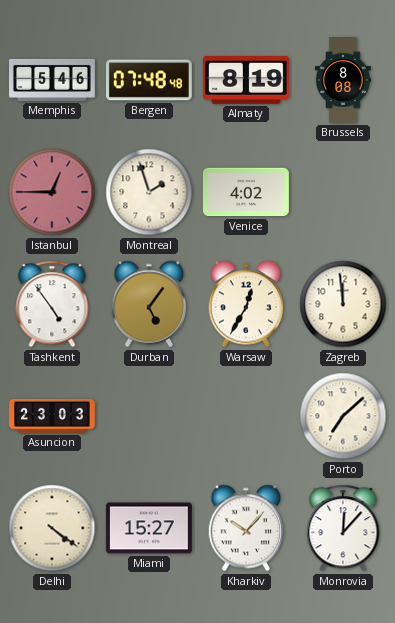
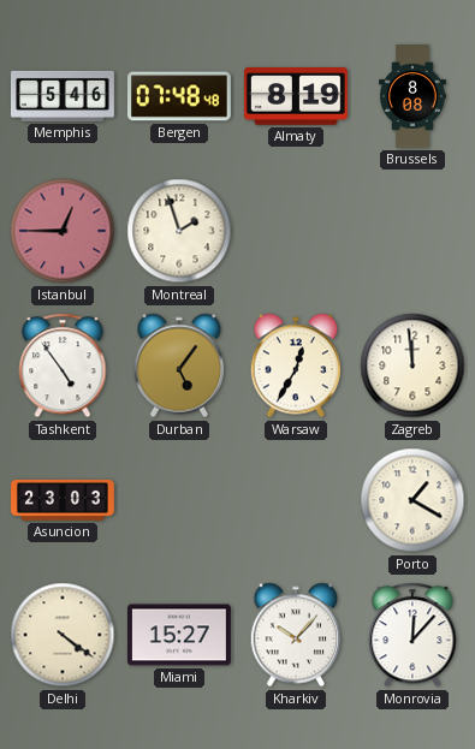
Venice: 4:02 -> none (246, 192)
Porto: 7:08 -> 1:20 (412, 500)
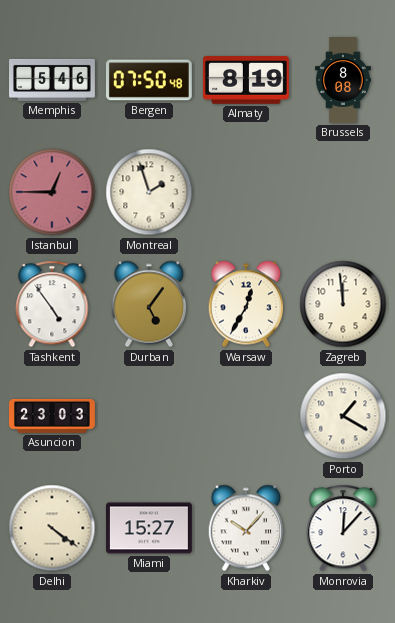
Bergen: 07:48 -> 07:50 (149, 80)
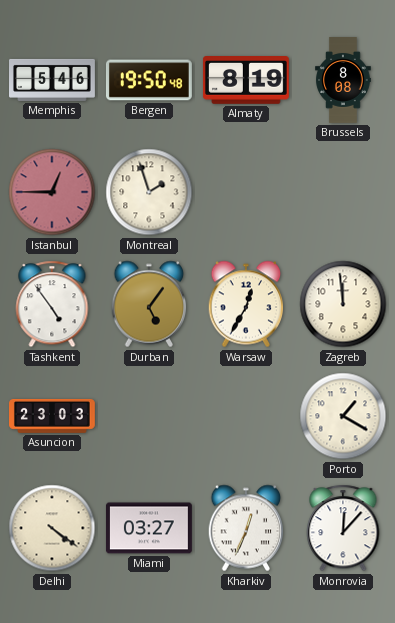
Bergen: 07:50 -> 19:50 (149, 80)
Miami: 15:27 -> 03:27 (149, 528)
Kharkiv: 10:07 -> 12:34 (246, 528)
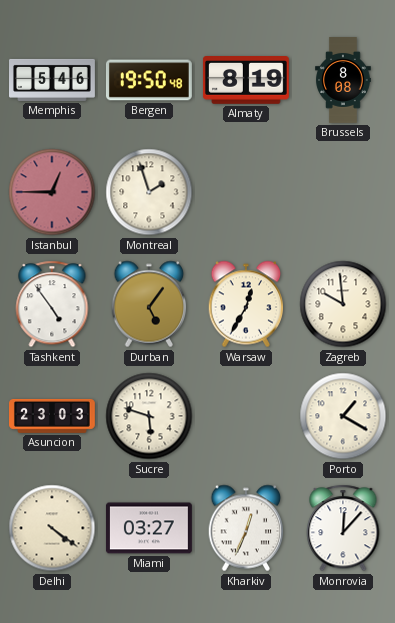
Zagreb: 11:59 -> 9:59 (343, 304)
Sucre: none -> 5:48 (149, 416)
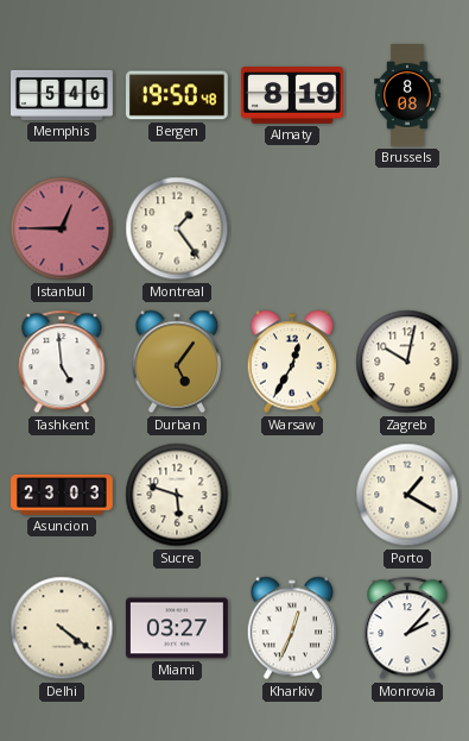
Montreal: 1:57 -> 1:24 (177, 228)
Tashkent: 4:54 -> 4:59 (62, 362)
Zagreb: 9:59 -> 10:02 (407, 362)
Monrovia: 12:07 -> 2:07 (407, 628)
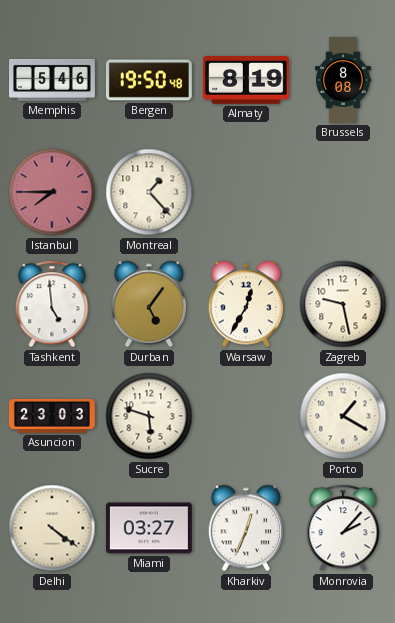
Istanbul: 12:45 -> 7:45 (52, 192)
Montreal: 1:24 -> 1:23 (149, 192)
Zagreb: 10:02 -> 9:28 (343, 304)
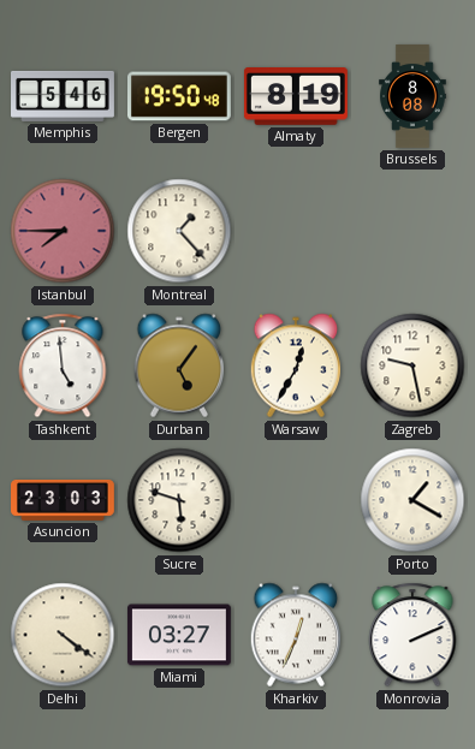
Monrovia: 2:07 -> 2:11 (412, 635)
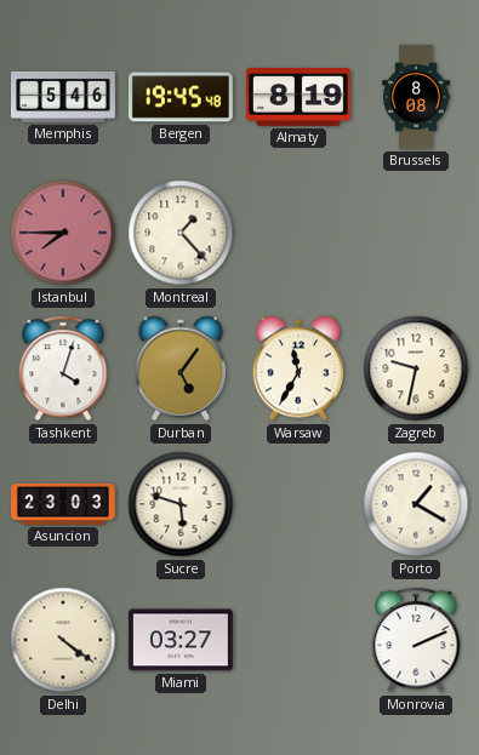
Bergen: 19:50 -> 19:45 (181, 97)
Tashkent: 4:59 -> 4:03 (63, 368)
Warsaw: 12:35 -> 11:35 (298, 368)
Zagreb: 9:28 -> 9:32 (416, 368)
Kharkiv: 12:34 -> none (296, 635)
